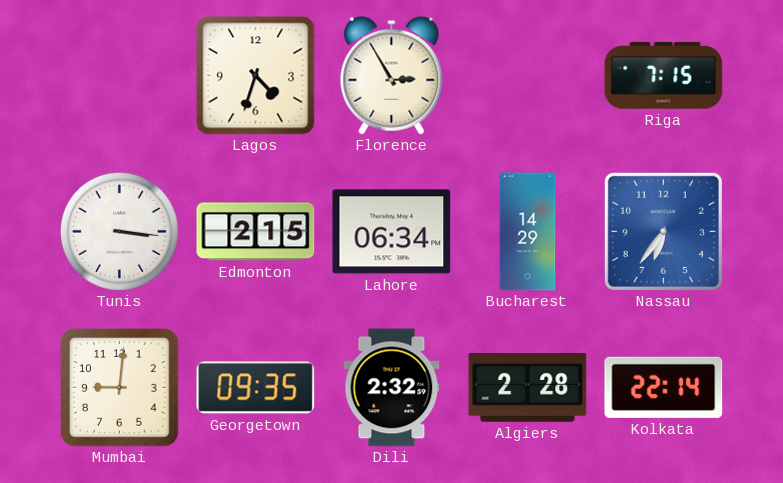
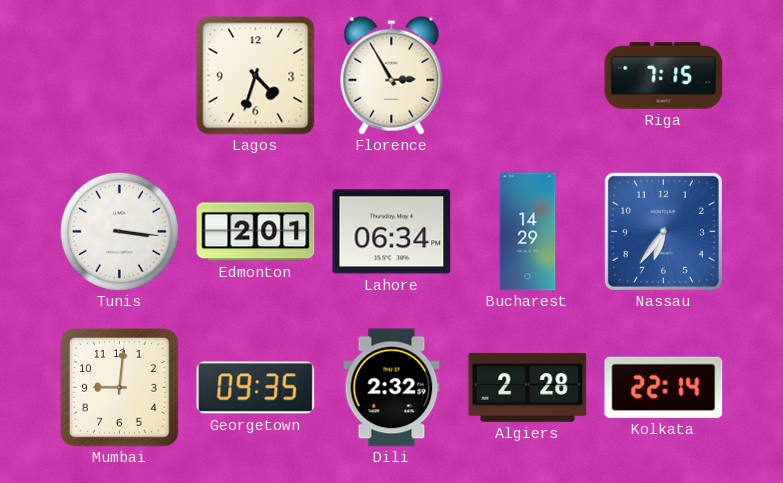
Edmonton: 2:15 -> 2:01 (256, 232)
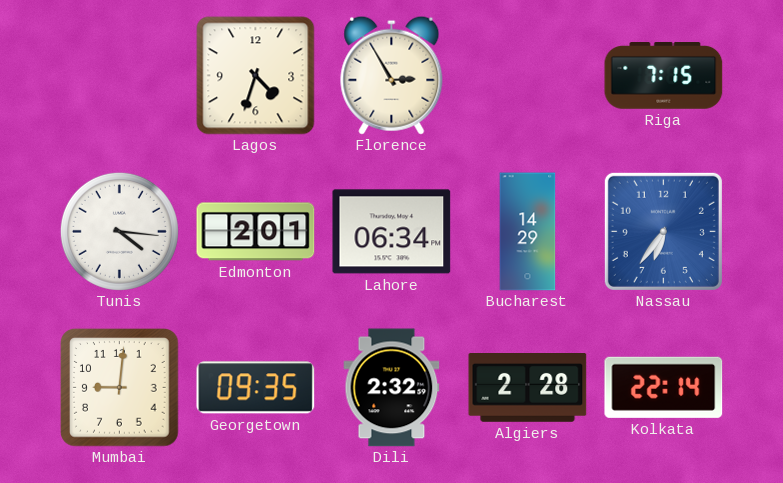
Tunis: 3:16 -> 4:16 (119, 231)
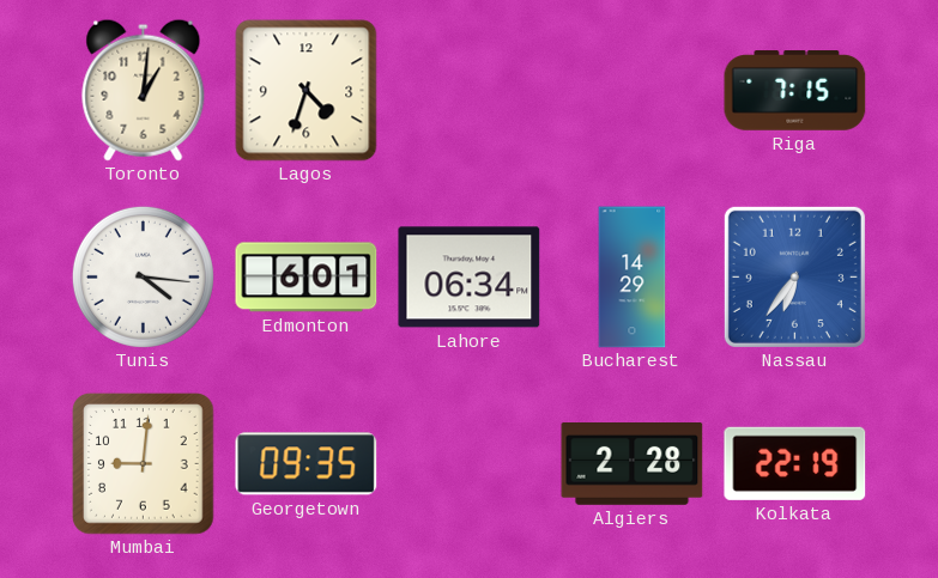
Toronto: none -> 1:01 (144, 90)
Florence: 2:55 -> none (392, 75)
Edmonton: 2:01 -> 6:01 (307, 278)
Dili: 2:32 -> none (392, 388)
Kolkata: 22:14 -> 22:19 (795, 463)
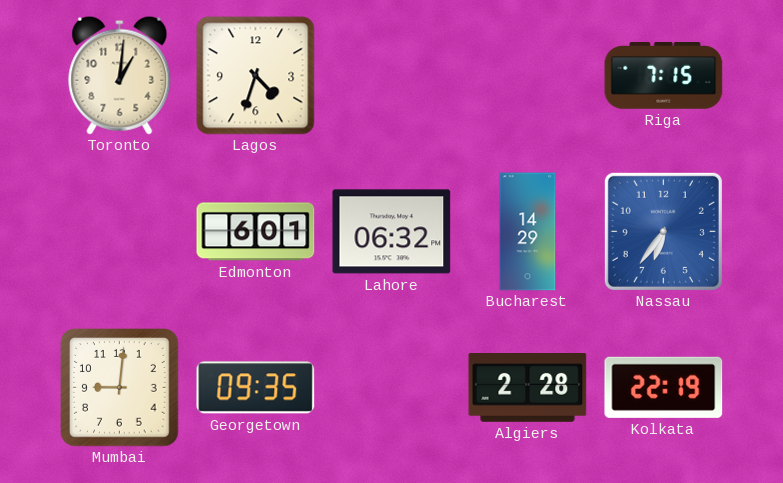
Tunis: 4:16 -> none (143, 276)
Lahore: 06:34 -> 06:32 (392, 232)
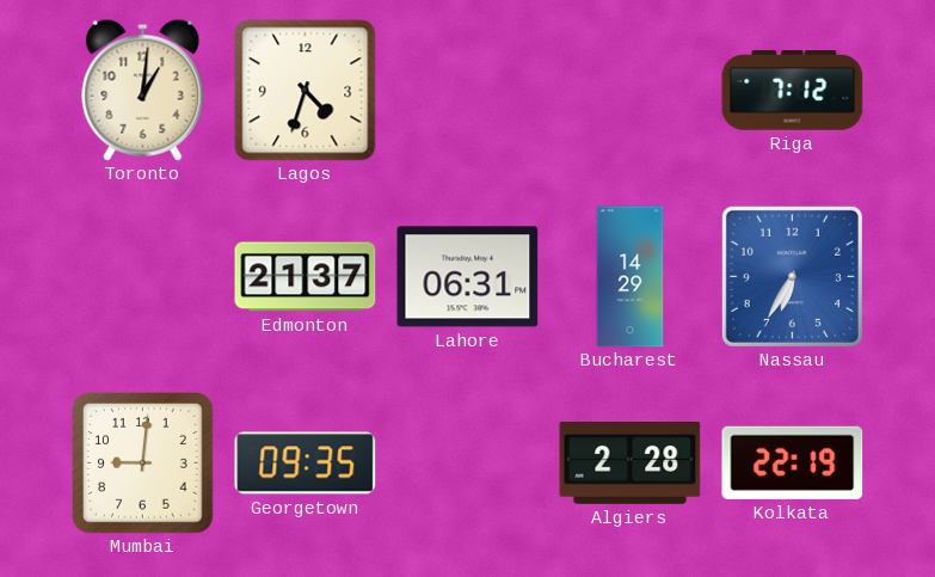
Riga: 7:15 -> 7:12 (793, 91)
Edmonton: 6:01 -> 21:37 (306, 277)
Lahore: 06:32 -> 06:31 (468, 277)
Nassau: 6:36 -> 6:35 (792, 276)
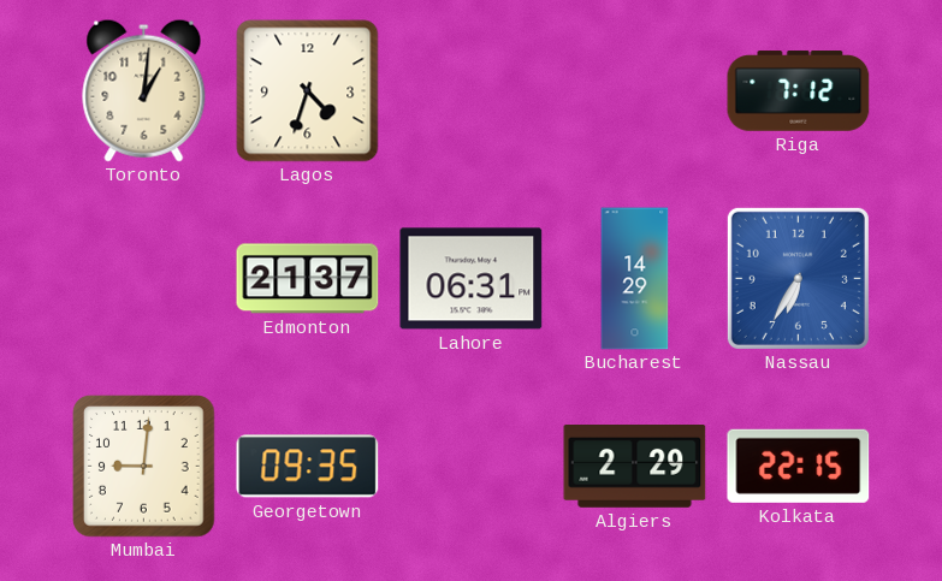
Algiers: 2:28 -> 2:29 (635, 467)
Kolkata: 22:19 -> 22:15 (799, 466)
